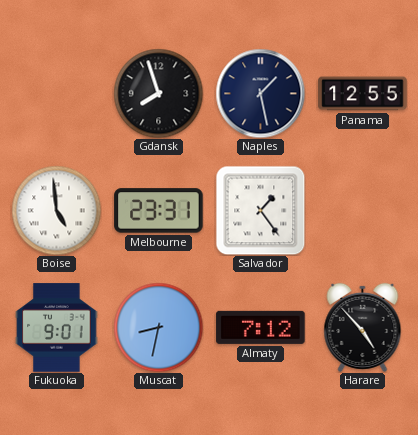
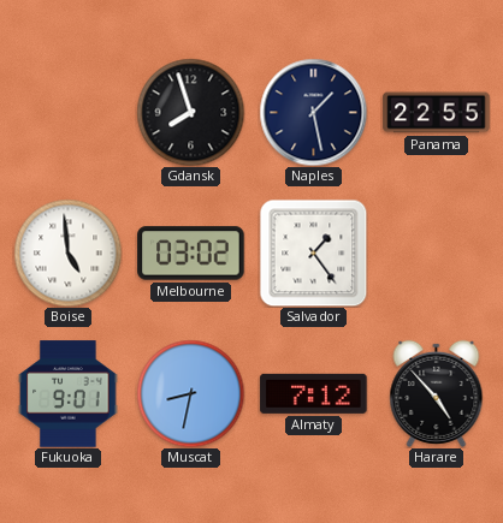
Panama: 12:55 -> 22:55 (437, 113)
Melbourne: 23:31 -> 03:02 (191, 254)
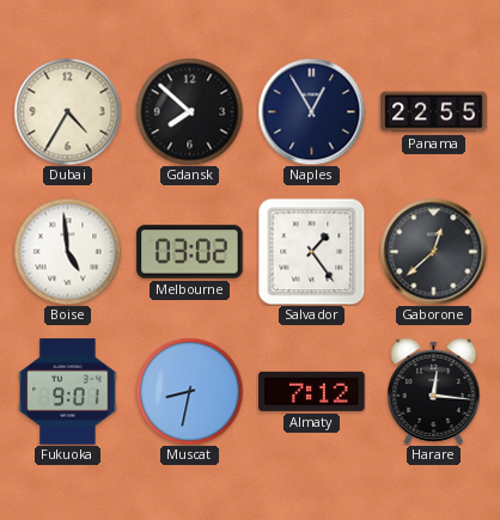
Dubai: none -> 4:35 (67, 111)
Gdansk: 7:57 -> 7:52 (189, 111)
Naples: 1:28 -> 12:55 (311, 111)
Gaborone: none -> 12:38 (433, 251)
Harare: 4:53 -> 12:16 (434, 391)
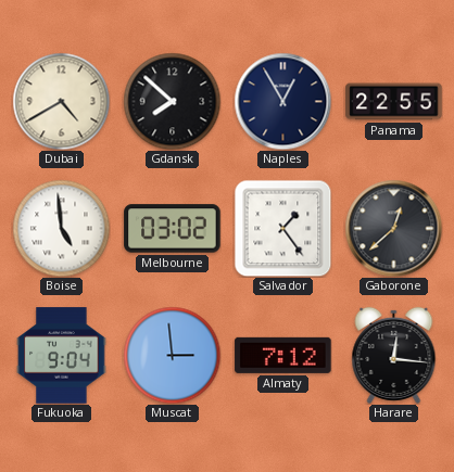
Dubai: 4:35 -> 4:40 (61, 101)
Fukuoka: 9:01 -> 9:04 (62, 356)
Muscat: 8:32 -> 2:59 (172, 355)
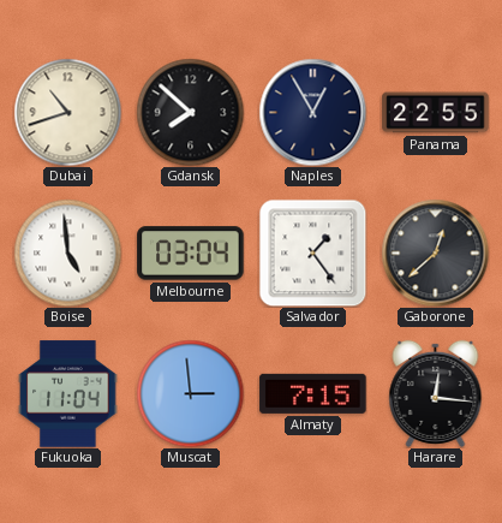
Dubai: 4:40 -> 10:42 (67, 112)
Melbourne: 03:02 -> 03:04 (191, 254)
Fukuoka: 9:04 -> 11:04 (68, 394)
Almaty: 7:12 -> 7:15 (313, 393)
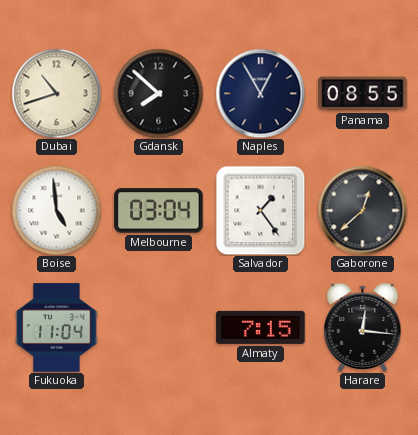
Panama: 22:55 -> 08:55 (363, 94)
Muscat: 2:59 -> none (190, 393)
